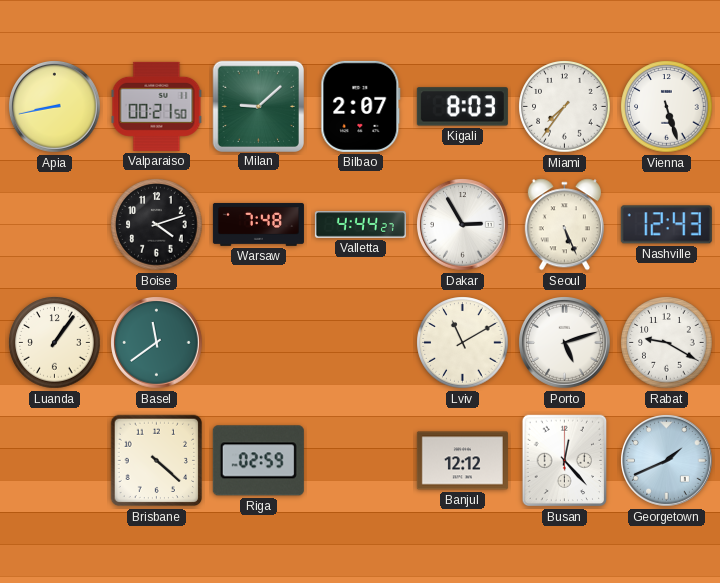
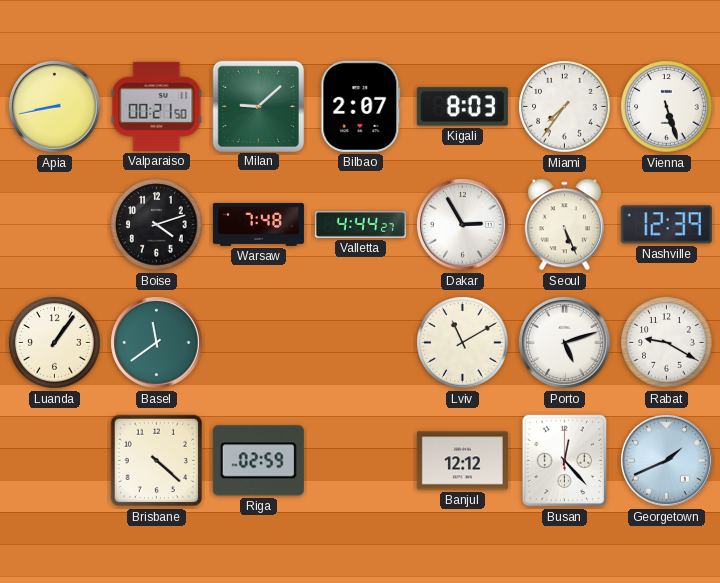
Nashville: 12:43 -> 12:39 (666, 225)
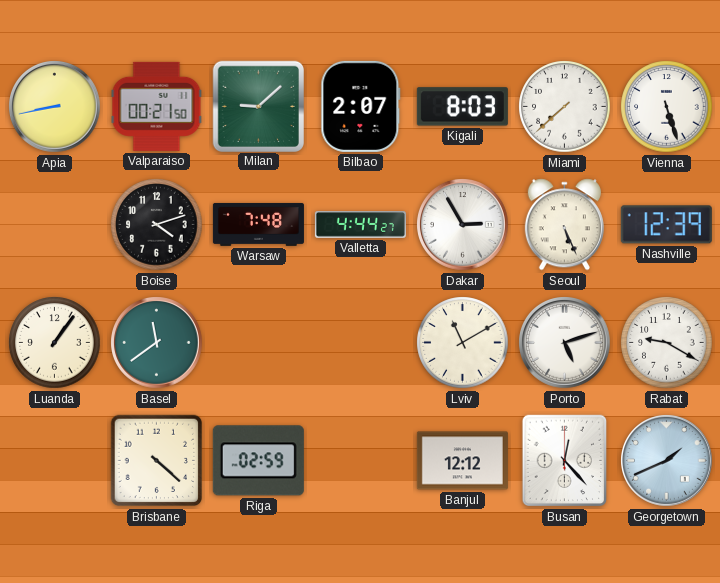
Miami: 7:36 -> 7:38 (565, 107)
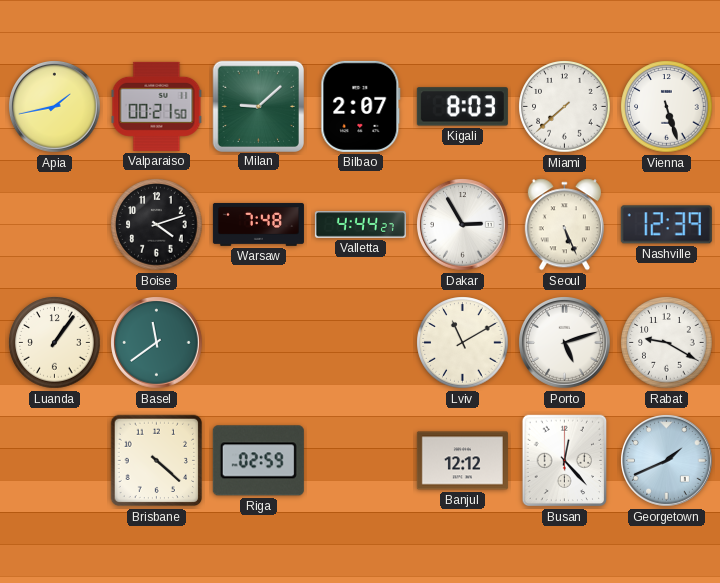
Apia: 8:43 -> 1:43 (55, 107)
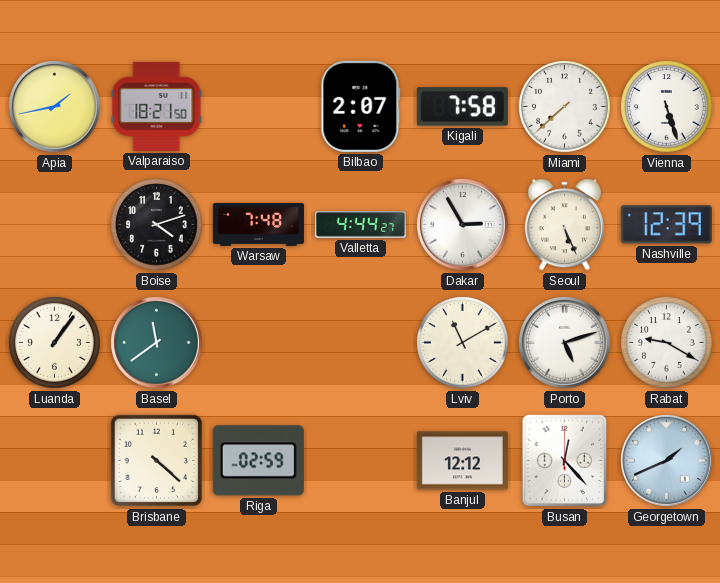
Valparaiso: 00:21 -> 18:21 (157, 106)
Milan: 9:08 -> none (258, 106)
Kigali: 8:03 -> 7:58 (462, 107)
